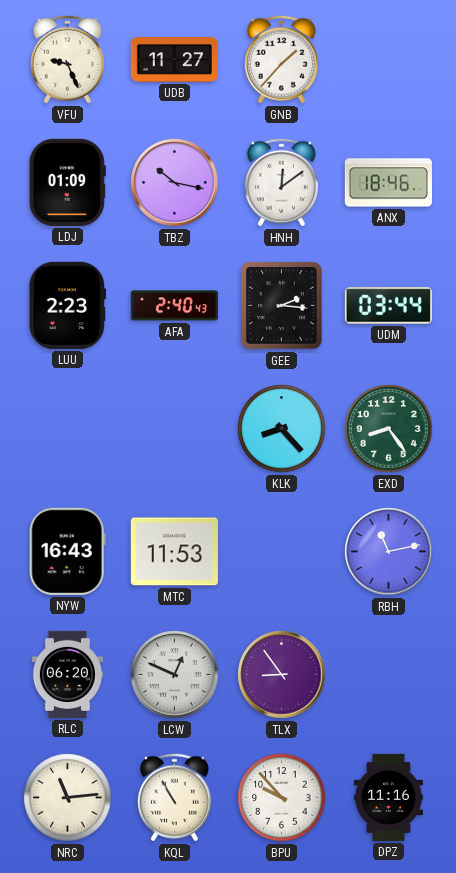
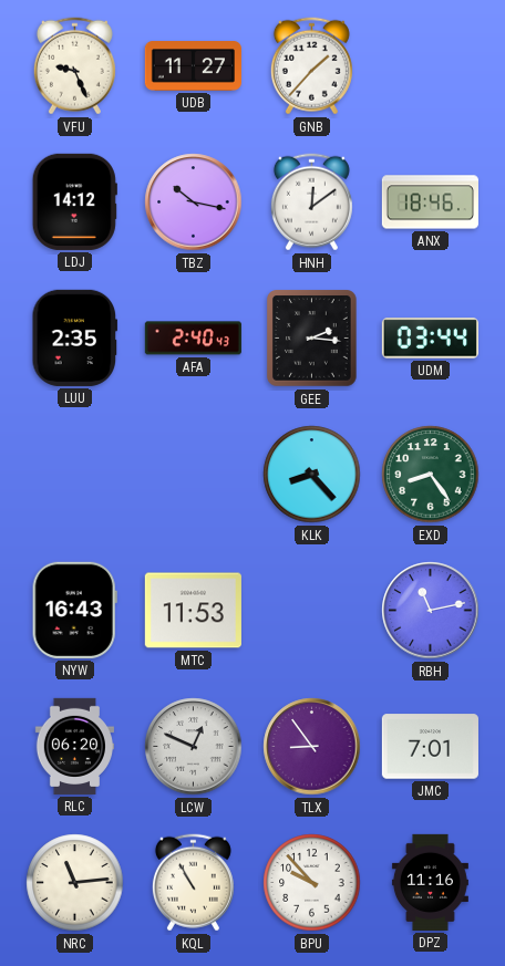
LDJ: 01:09 -> 14:12 (74, 201)
LUU: 2:23 -> 2:35 (75, 337)
JMC: none -> 7:01 (430, 747)
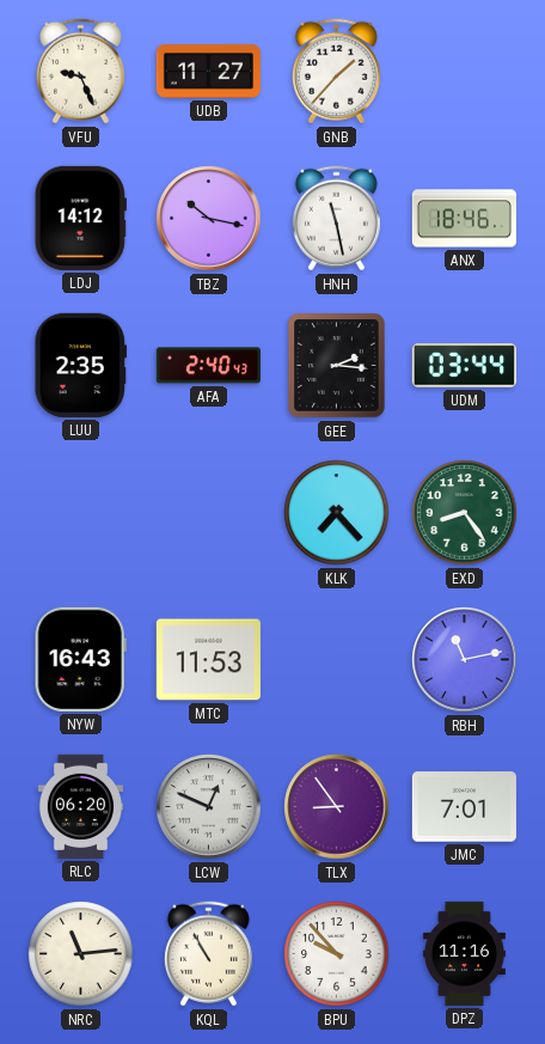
HNH: 12:09 -> 11:28 (336, 219)
KLK: 8:23 -> 7:23 (337, 513)
